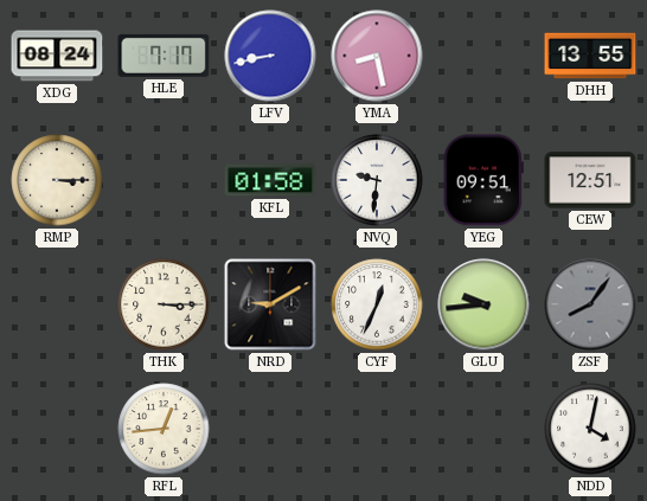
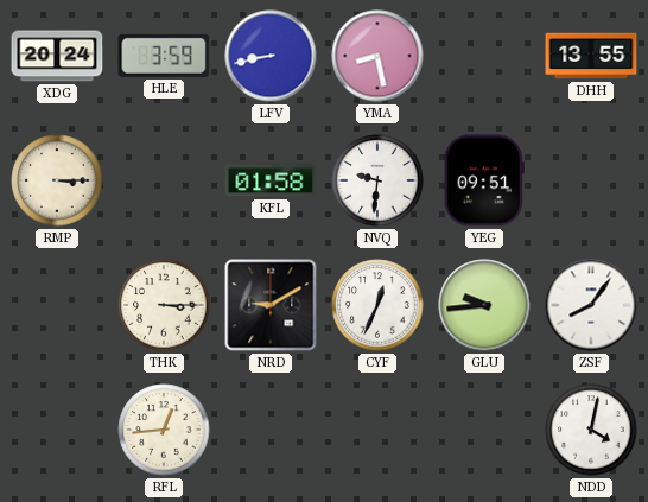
XDG: 08:24 -> 20:24 (57, 56)
HLE: 7:17 -> 3:59 (164, 56)
CEW: 12:51 -> none (590, 180)
ZSF dial: grey -> white (591, 305)
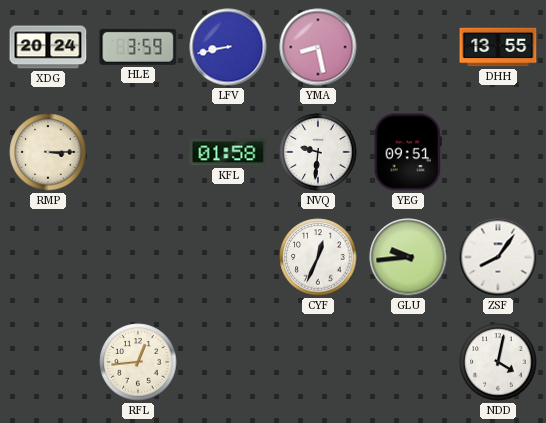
THK: 3:15 -> none (164, 305)
NRD: 9:10 -> none (271, 305)
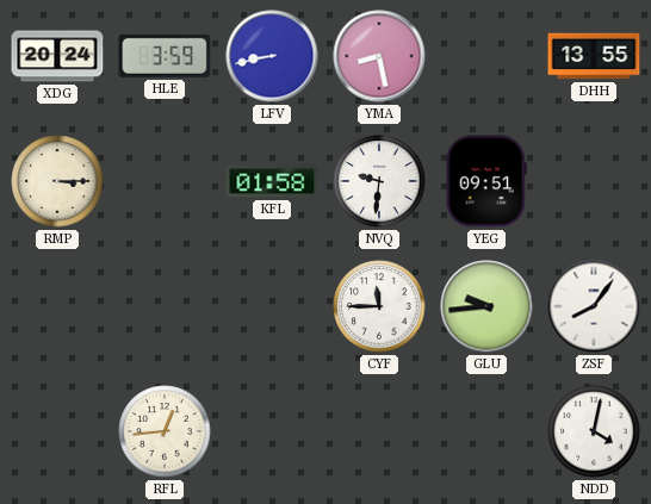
CYF: 12:34 -> 11:45 (379, 306)
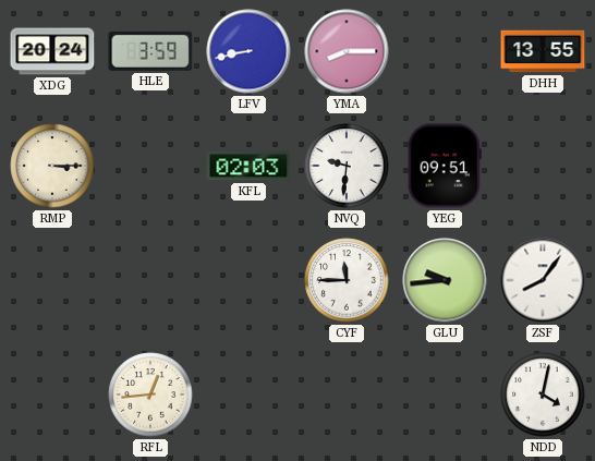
YMA: 8:28 -> 8:15 (347, 51)
KFL: 01:58 -> 02:03 (248, 166)
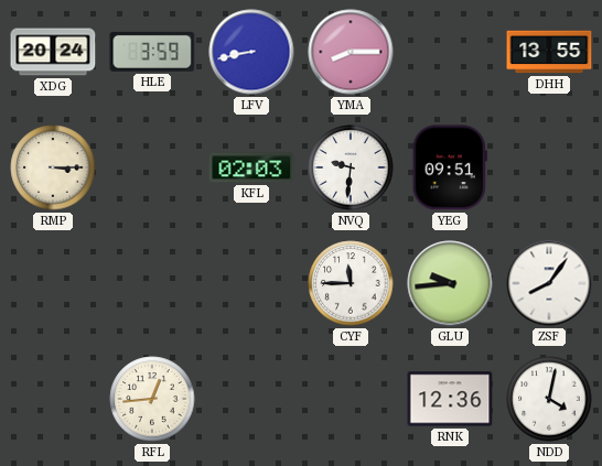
RNK: none -> 12:36 (450, 399)
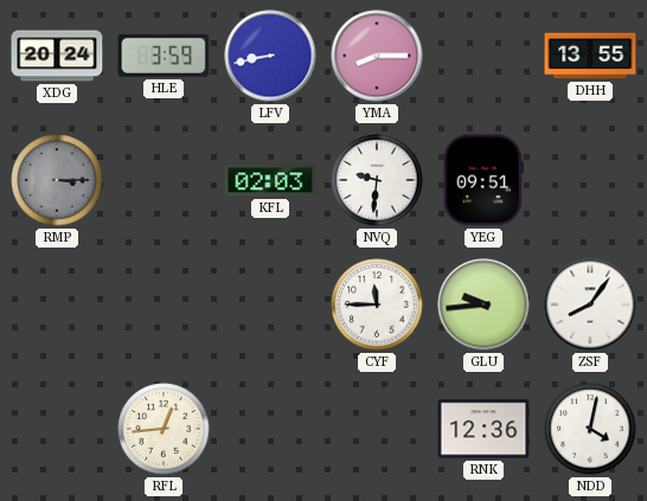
RMP dial: cream -> grey (57, 180)
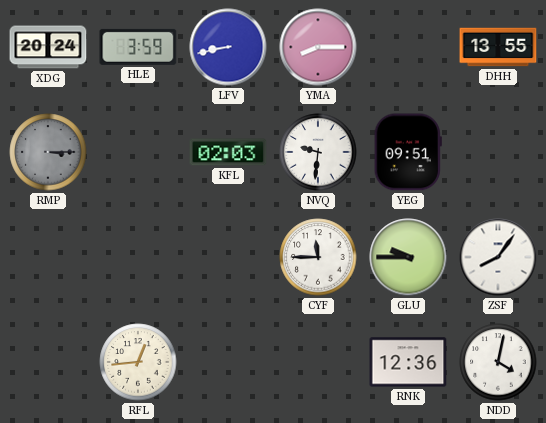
GLU: 9:44 -> 9:45 (408, 257)
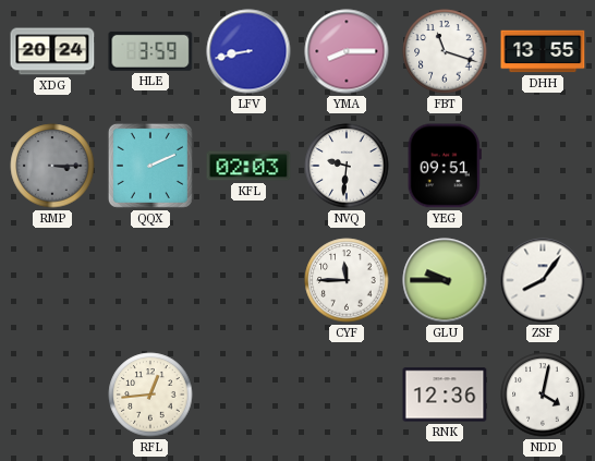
FBT: none -> 11:18 (445, 51)
QQX: none -> 2:11 (150, 166)
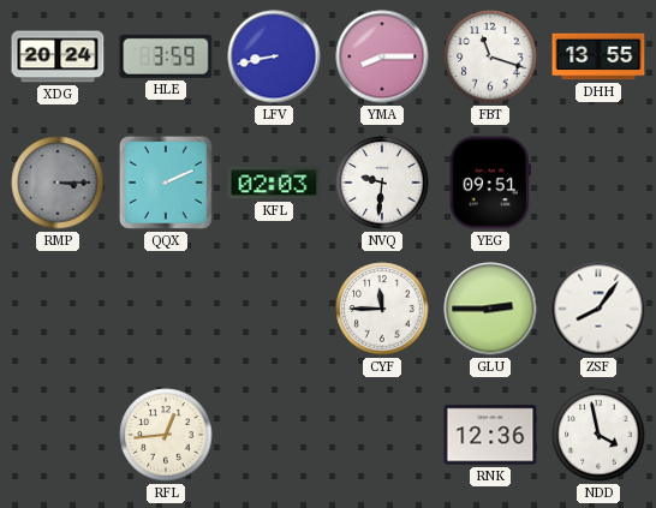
GLU: 9:45 -> 2:45 (490, 309)
NDD: 4:02 -> 3:58 (598, 435)
